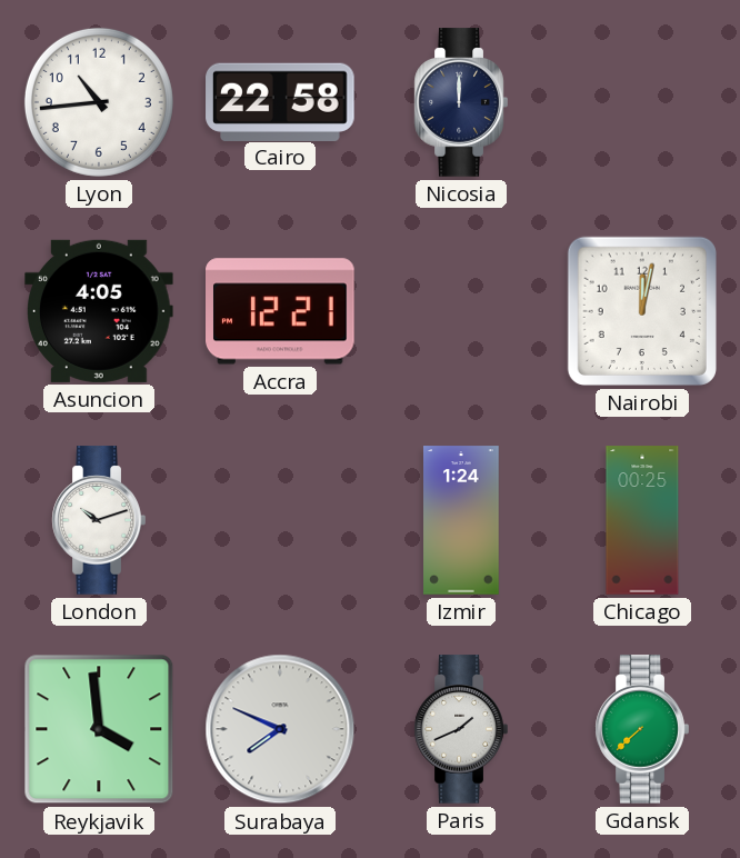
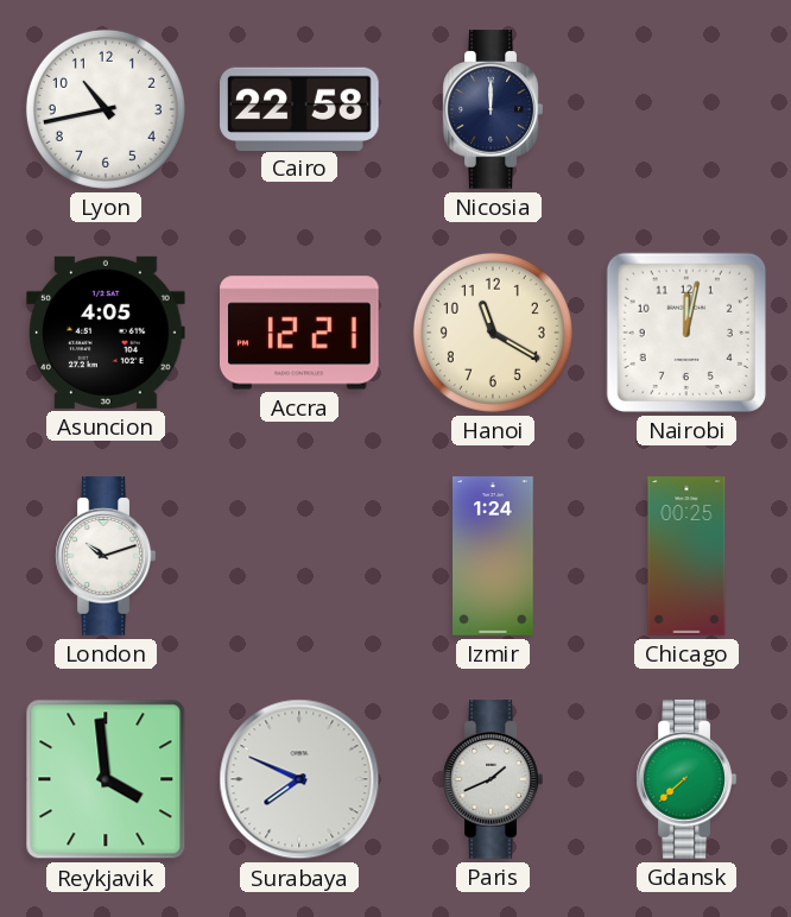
Lyon: 10:44 -> 10:43 (106, 109)
Hanoi: none -> 11:20 (493, 333)
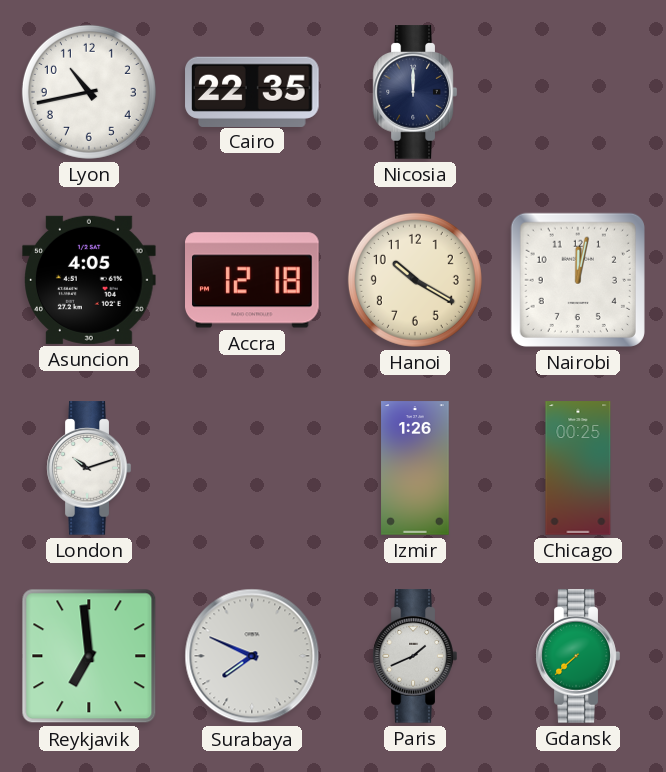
Cairo: 22:58 -> 22:35 (252, 91)
Accra: 12:21 -> 12:18 (253, 280)
Hanoi: 11:20 -> 10:20 (415, 280)
Izmir: 1:24 -> 1:26 (415, 468)
Reykjavik: 3:59 -> 6:59 (89, 656)
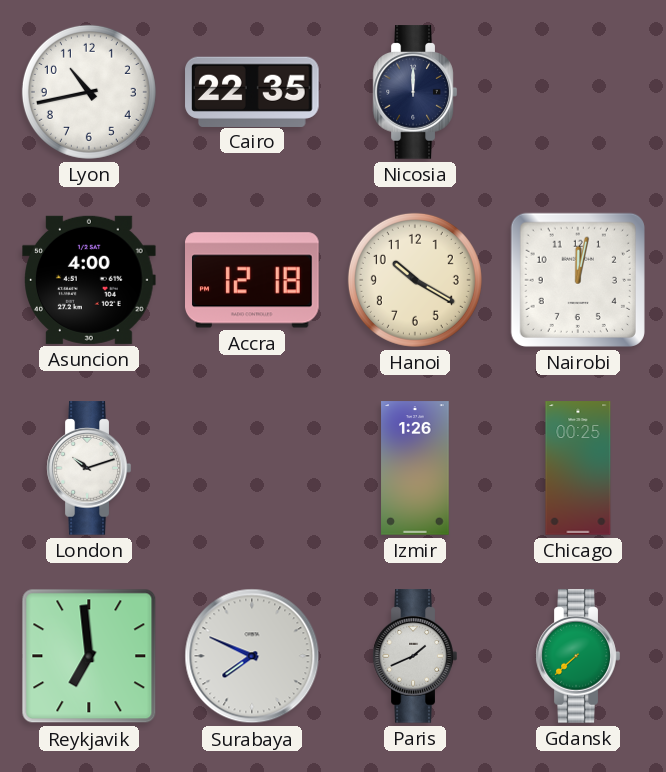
Asuncion: 4:05 -> 4:00 (90, 280)
